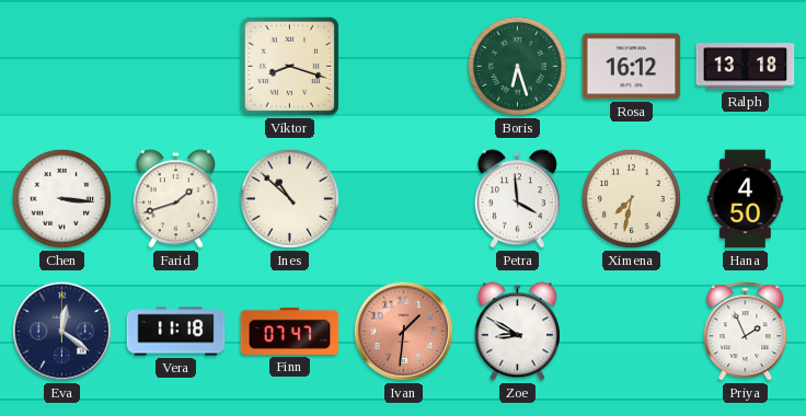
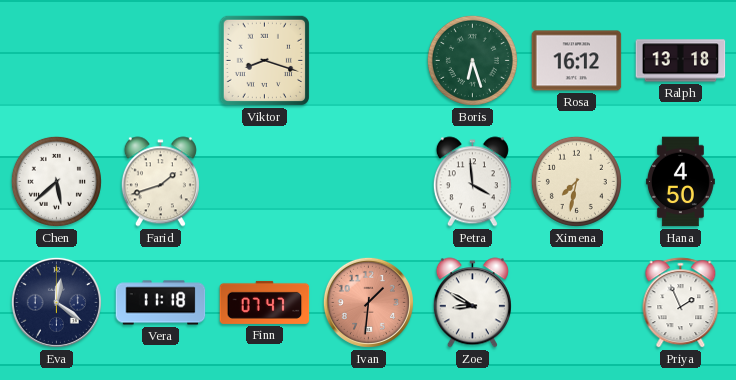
Chen: 3:16 -> 5:38 (56, 181)
Ines: 10:52 -> none (289, 198)
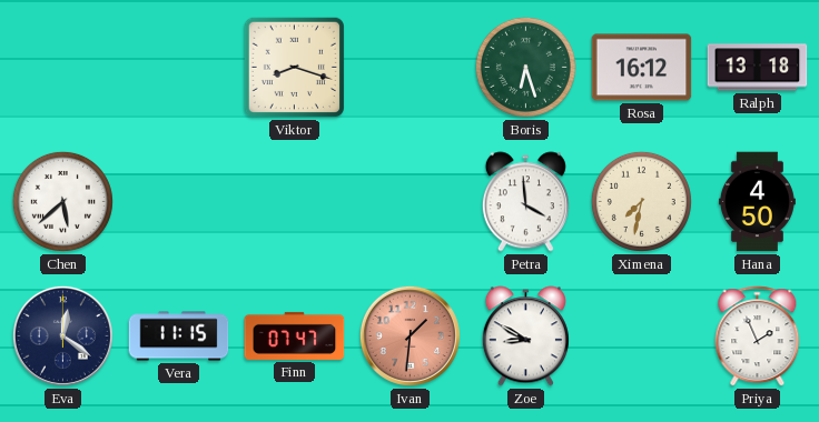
Farid: 1:42 -> none (160, 182)
Vera: 11:18 -> 11:15 (179, 336)
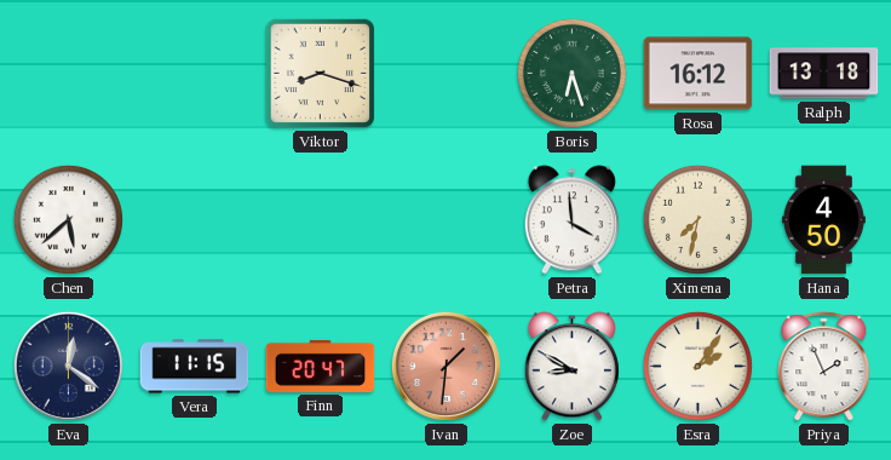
Finn: 07:47 -> 20:47 (321, 366)
Esra: none -> 2:06 (697, 366)
